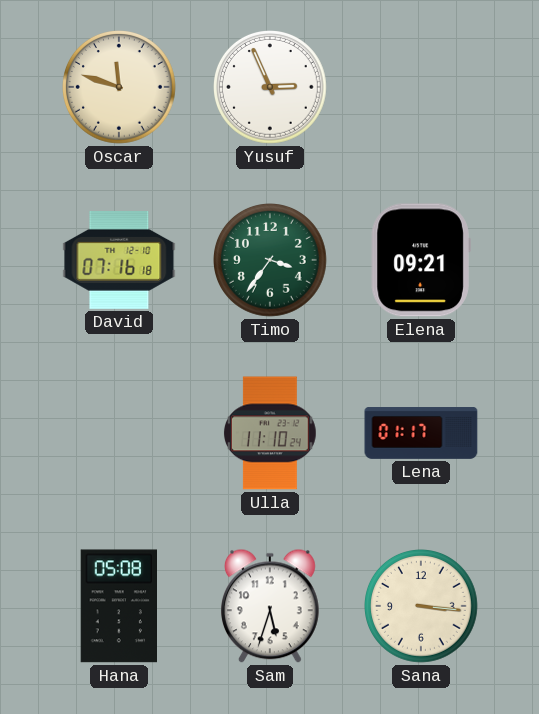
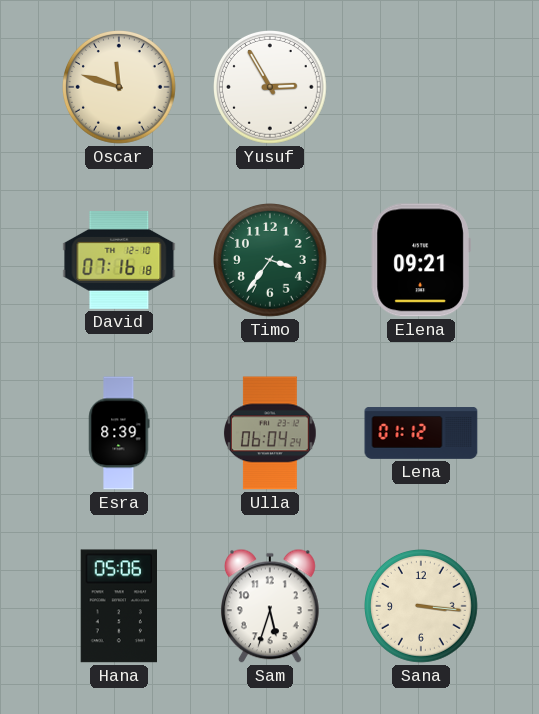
Yusuf: 2:56 -> 2:55 (271, 88)
Esra: none -> 8:39 (119, 433)
Ulla: 11:10 -> 06:04 (270, 433)
Lena: 01:17 -> 01:12 (421, 434)
Hana: 05:08 -> 05:06 (118, 606)
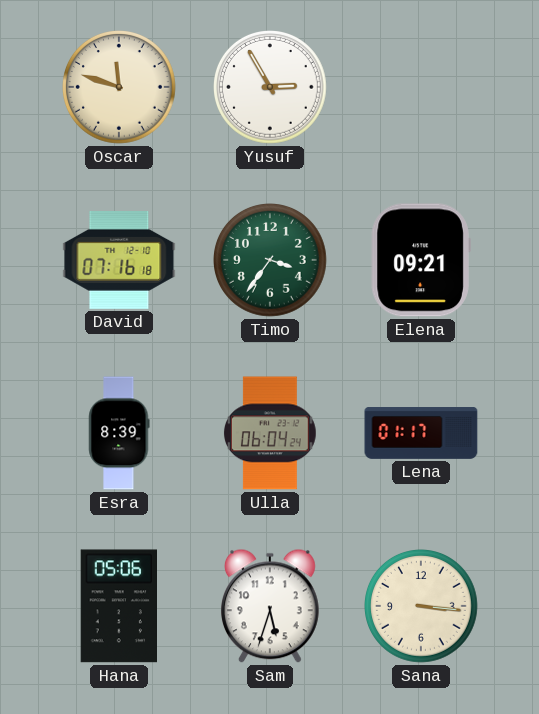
Lena: 01:12 -> 01:17 (421, 434)
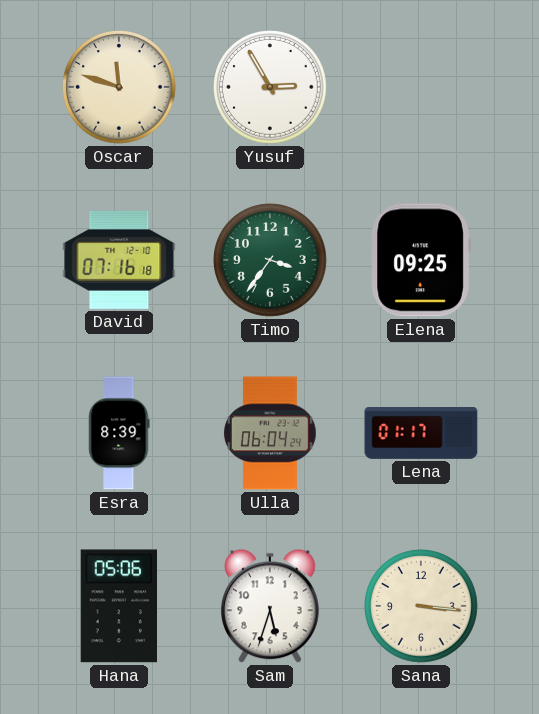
Elena: 09:21 -> 09:25 (421, 260)
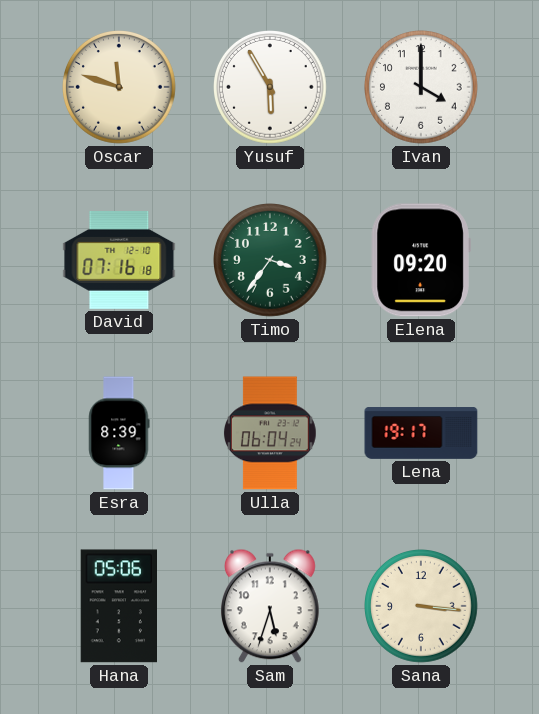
Yusuf: 2:55 -> 5:55 (271, 88)
Ivan: none -> 4:00 (422, 88)
Elena: 09:25 -> 09:20 (421, 260)
Lena: 01:17 -> 19:17 (421, 434)
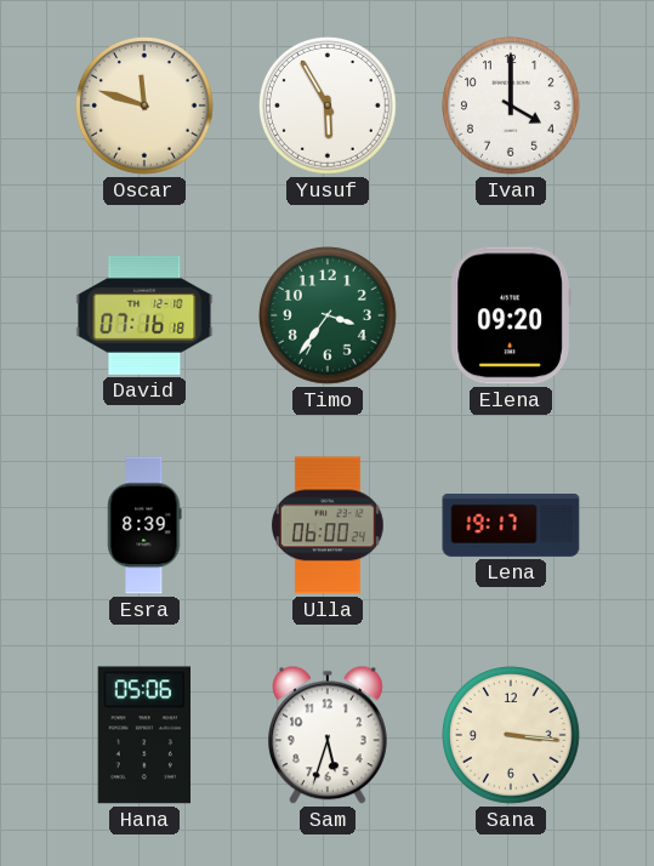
Ulla: 06:04 -> 06:00 (328, 525)
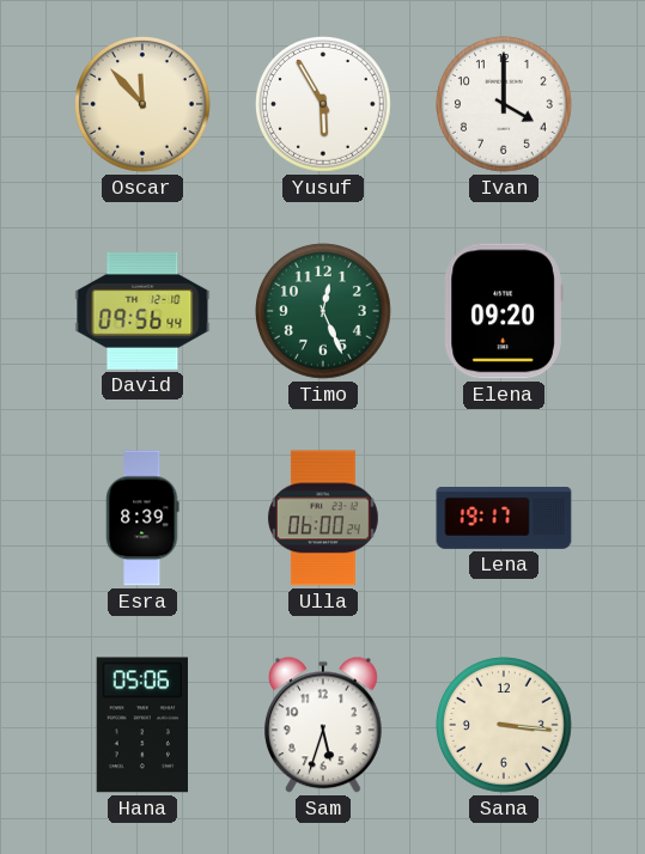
Oscar: 11:48 -> 11:53 (144, 105)
David: 07:16 -> 09:56 (142, 311)
Timo: 3:36 -> 12:26 (324, 312)
